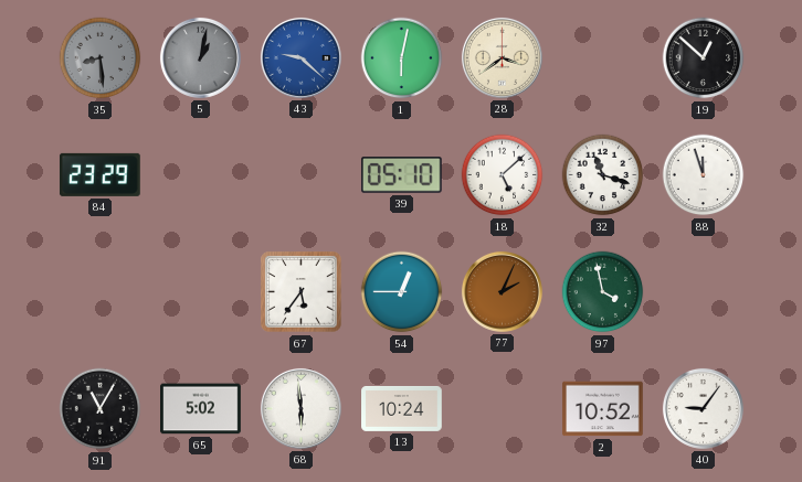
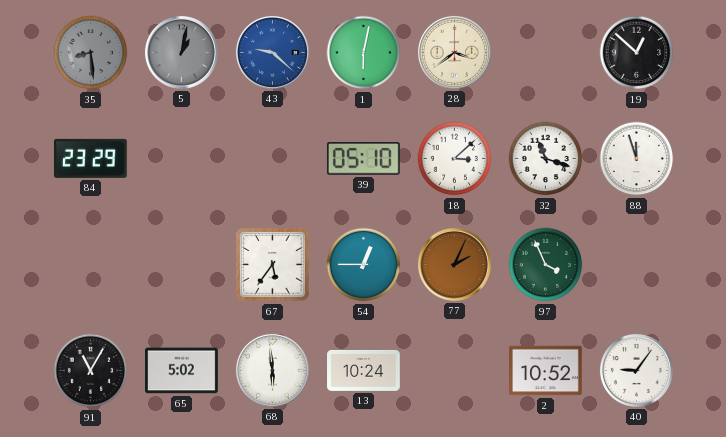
18: 5:08 -> 3:08 (455, 159)
97: 3:58 -> 3:56 (546, 265)
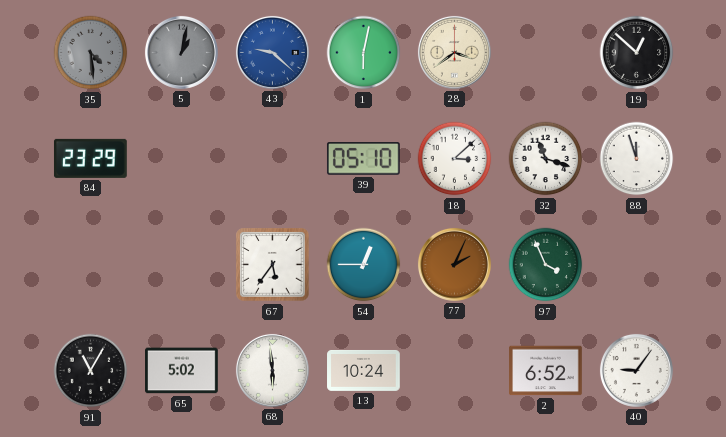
35: 8:29 -> 4:29 (91, 53)
2: 10:52 -> 6:52 (546, 371)
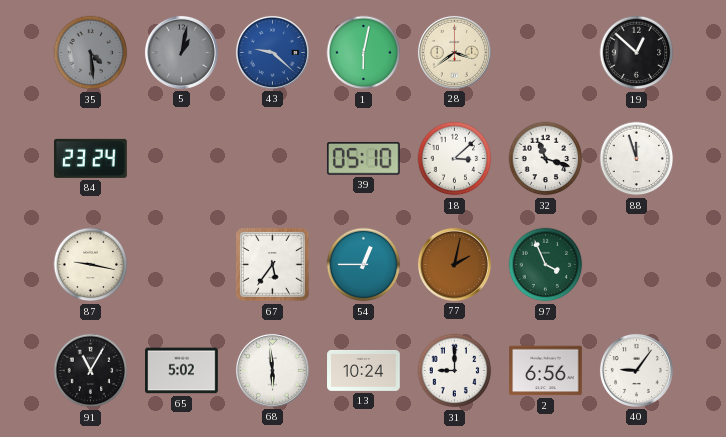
84: 23:29 -> 23:24 (90, 158)
87: none -> 9:17 (91, 265)
77: 2:04 -> 2:02 (454, 264)
31: none -> 9:00 (455, 371)
2: 6:52 -> 6:56 (546, 371)
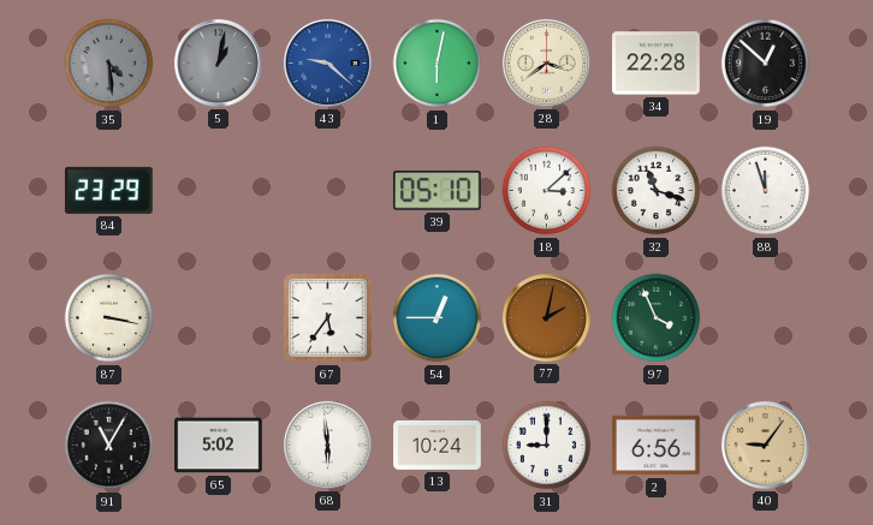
34: none -> 22:28 (657, 64)
84: 23:24 -> 23:29 (108, 190)
87: 9:17 -> 3:17 (109, 318)
40 dial: white -> champagne (765, 445)
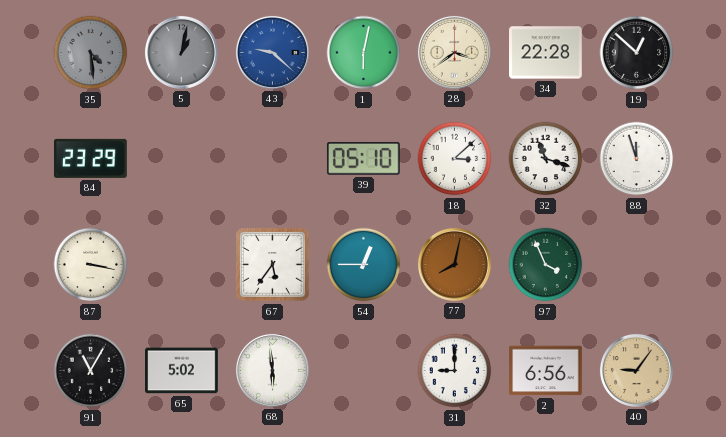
77: 2:02 -> 8:02 (454, 264)
13: 10:24 -> none (438, 445)
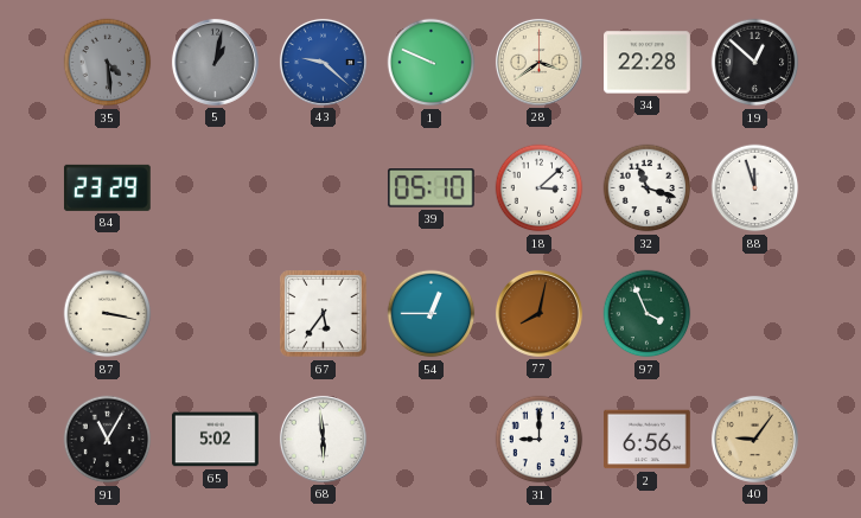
1: 6:02 -> 9:49 (432, 63)
